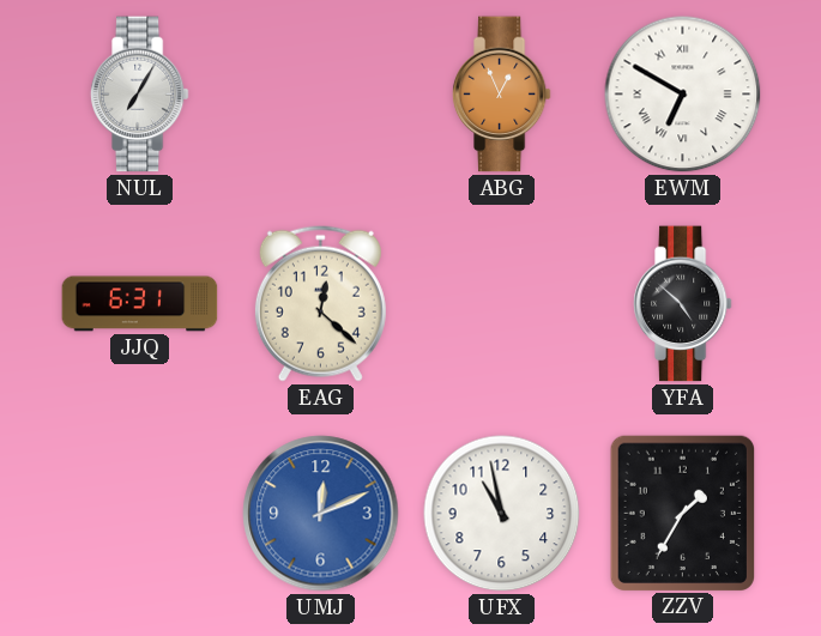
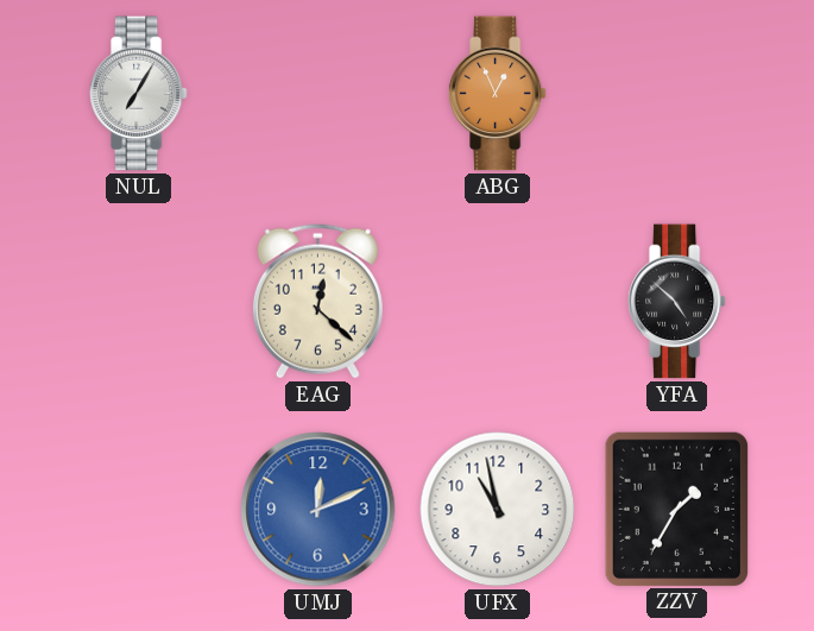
EWM: 6:50 -> none (683, 95)
JJQ: 6:31 -> none (140, 304)
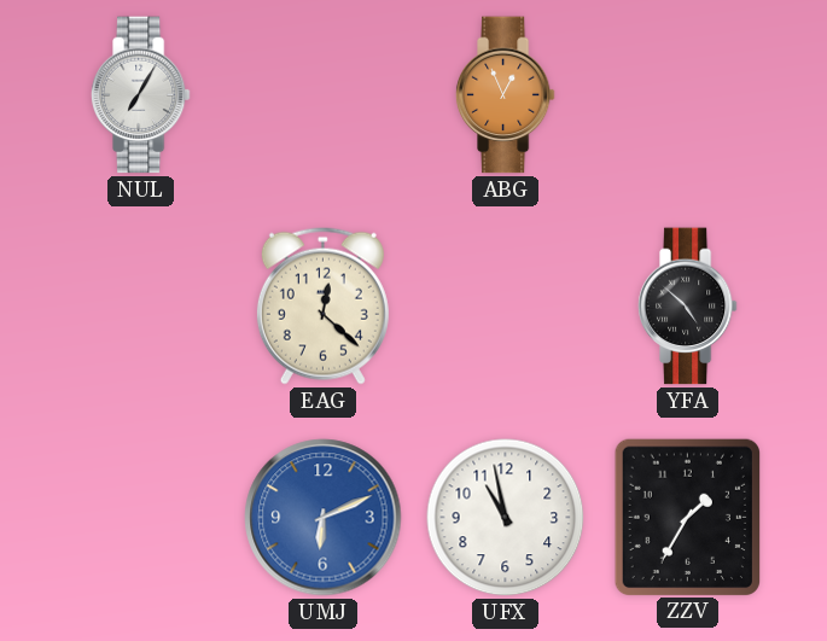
UMJ: 12:11 -> 6:11 (324, 518)
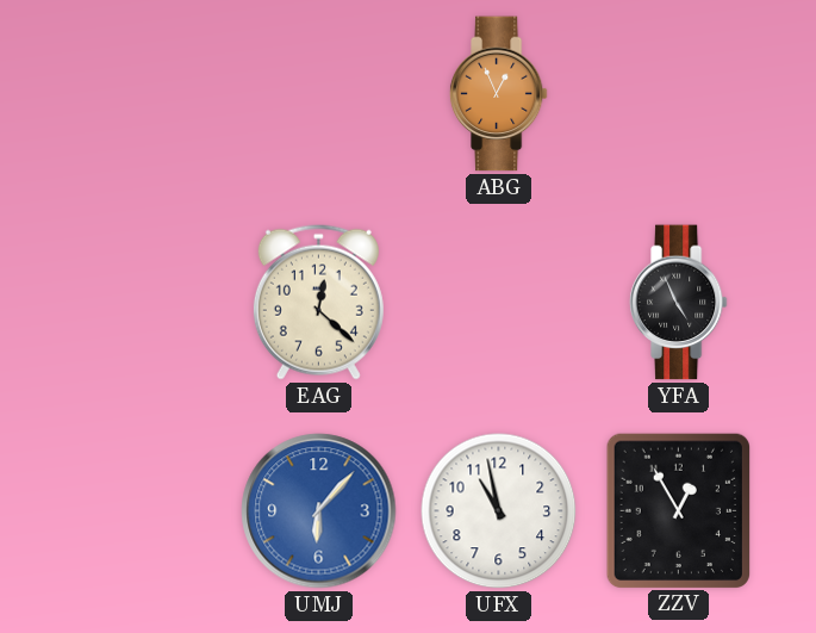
NUL: 7:05 -> none (140, 95)
YFA: 4:52 -> 4:56 (678, 303)
UMJ: 6:11 -> 6:07 (319, 511)
ZZV: 1:35 -> 12:55 (678, 510)
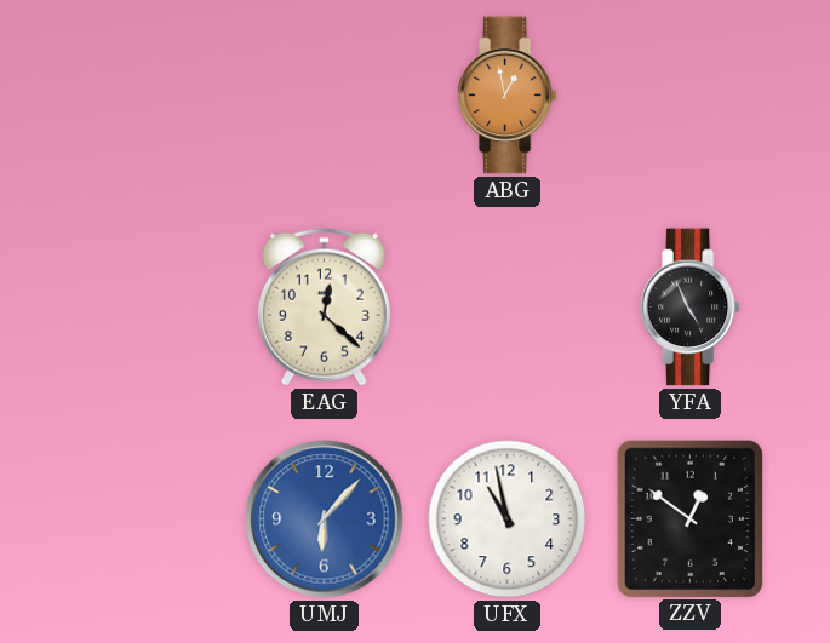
ABG: 12:56 -> 12:58 (506, 96)
ZZV: 12:55 -> 12:51 (689, 518)
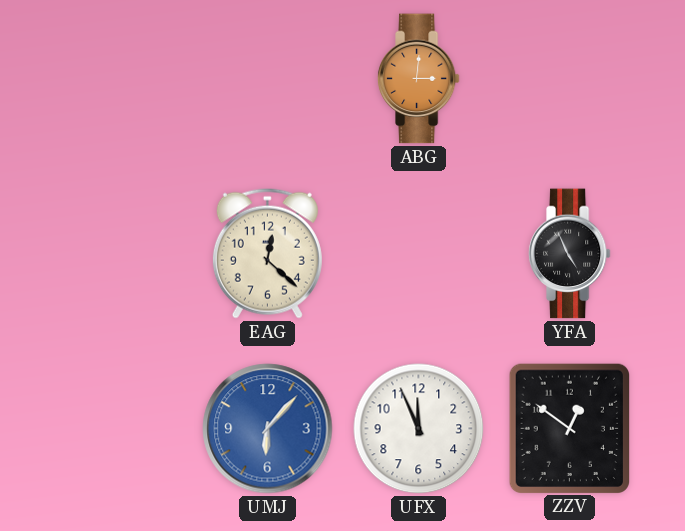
ABG: 12:58 -> 3:01 (418, 79)
UFX: 10:58 -> 11:56 (419, 429)
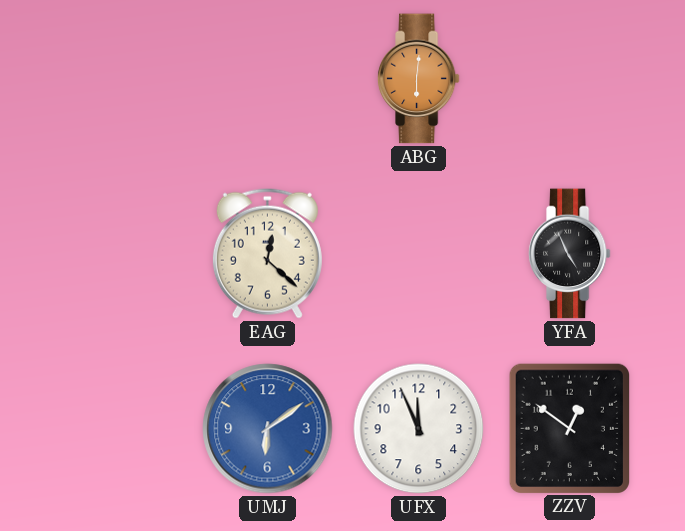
ABG: 3:01 -> 6:01 (418, 79)
UMJ: 6:07 -> 6:09 (268, 429)
